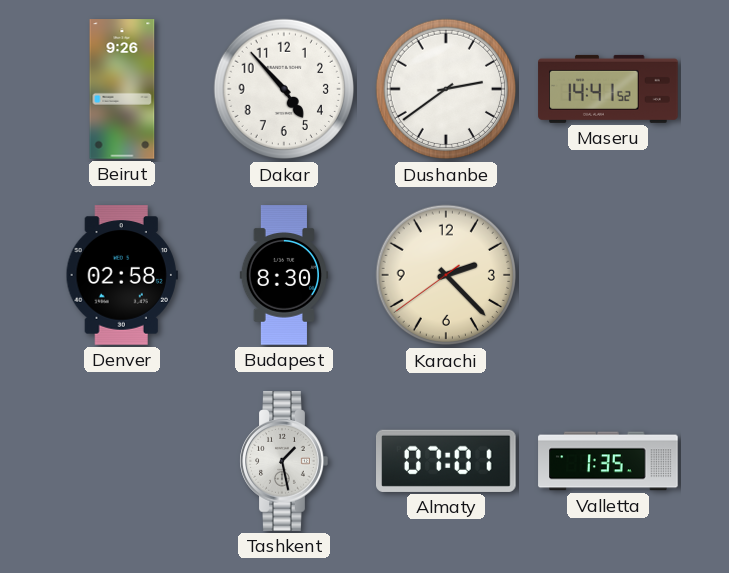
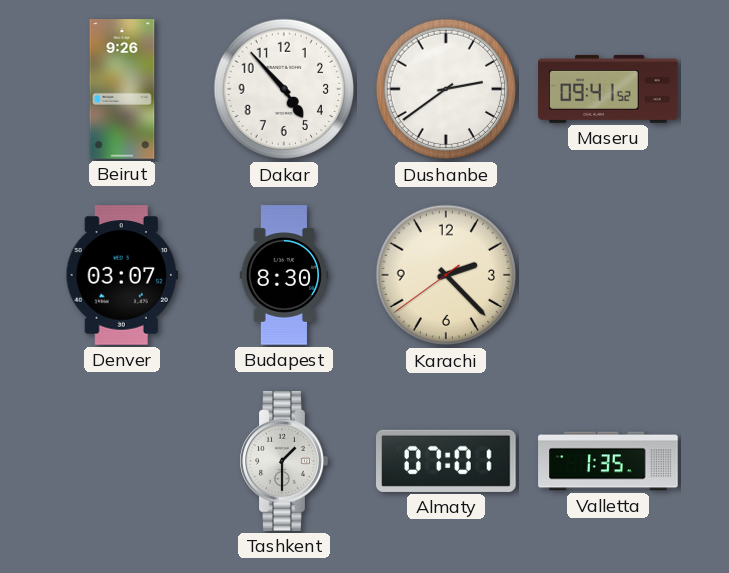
Maseru: 14:41 -> 09:41 (608, 89)
Denver: 02:58 -> 03:07 (122, 275)
Tashkent: 1:28 -> 1:30 (284, 461)
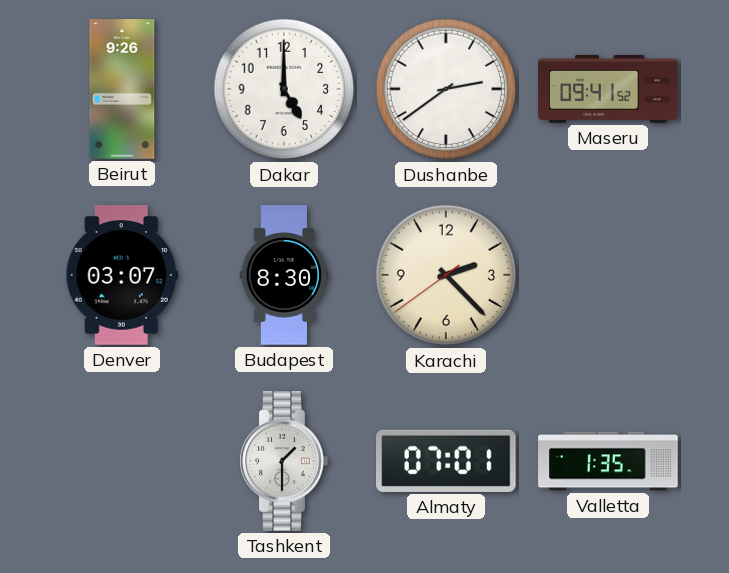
Dakar: 4:53 -> 5:00 (284, 89)
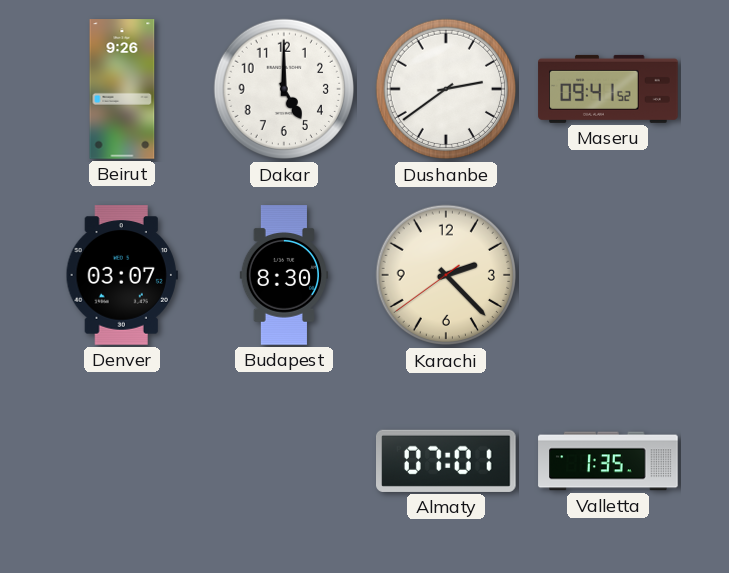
Tashkent: 1:30 -> none (284, 461)
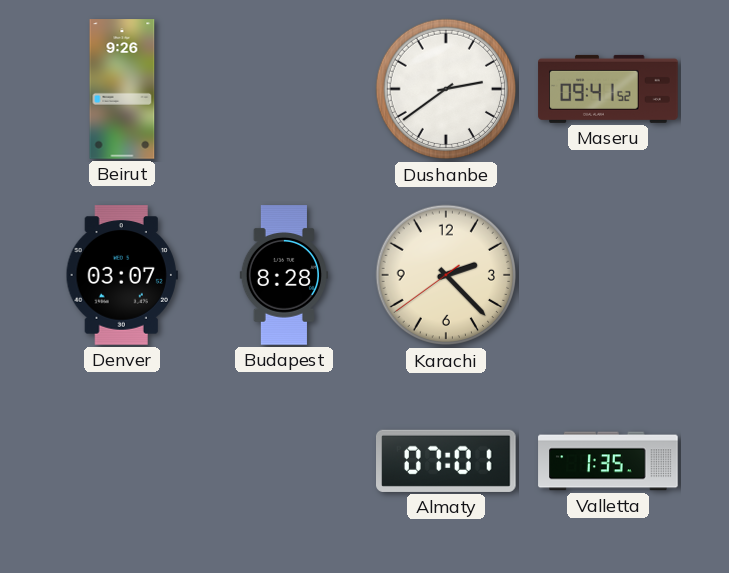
Dakar: 5:00 -> none (284, 89)
Budapest: 8:30 -> 8:28 (283, 275)
